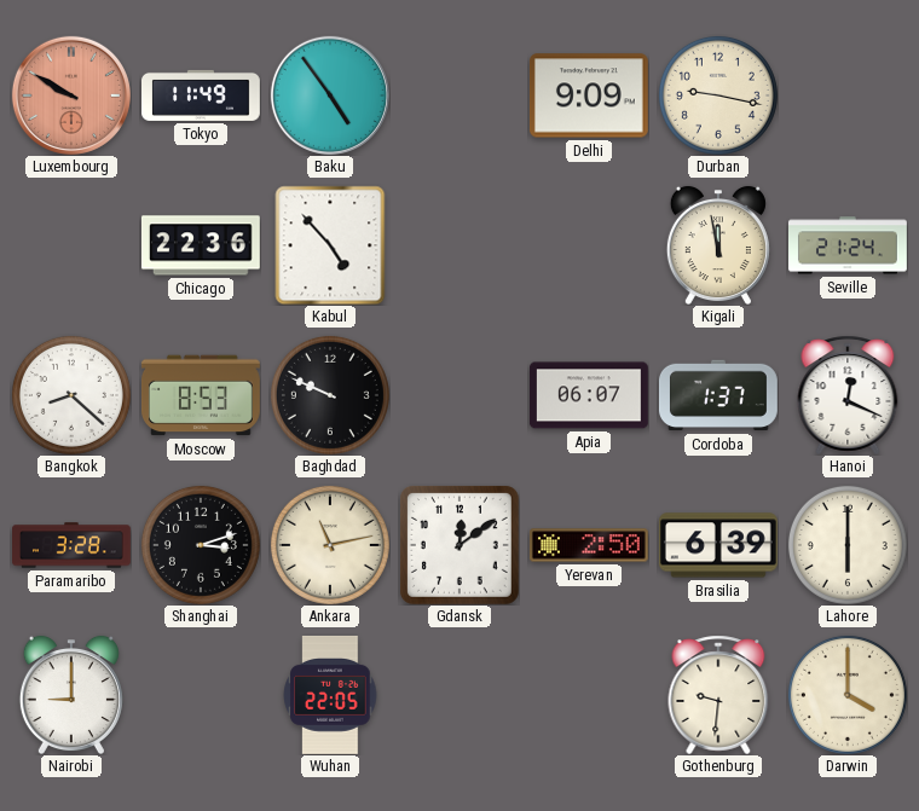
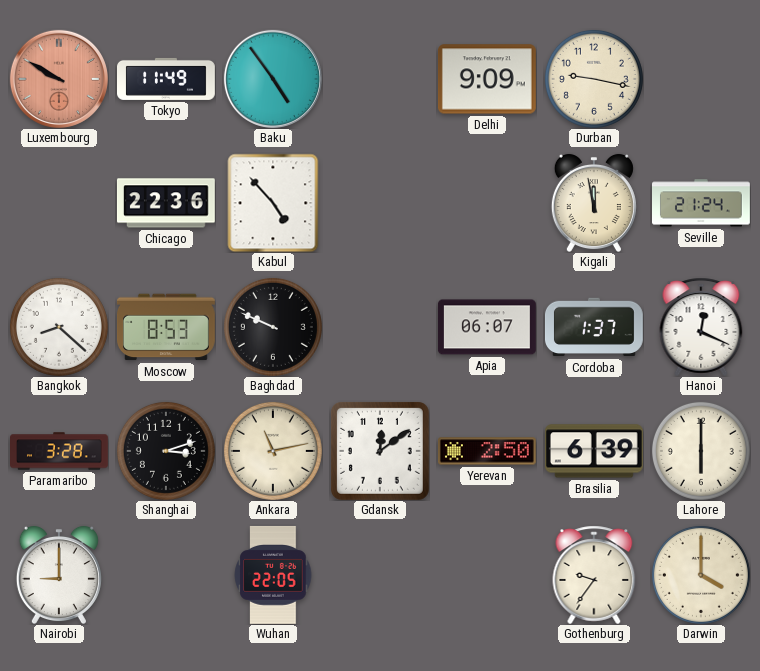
Gothenburg: 9:31 -> 9:36 (594, 575)
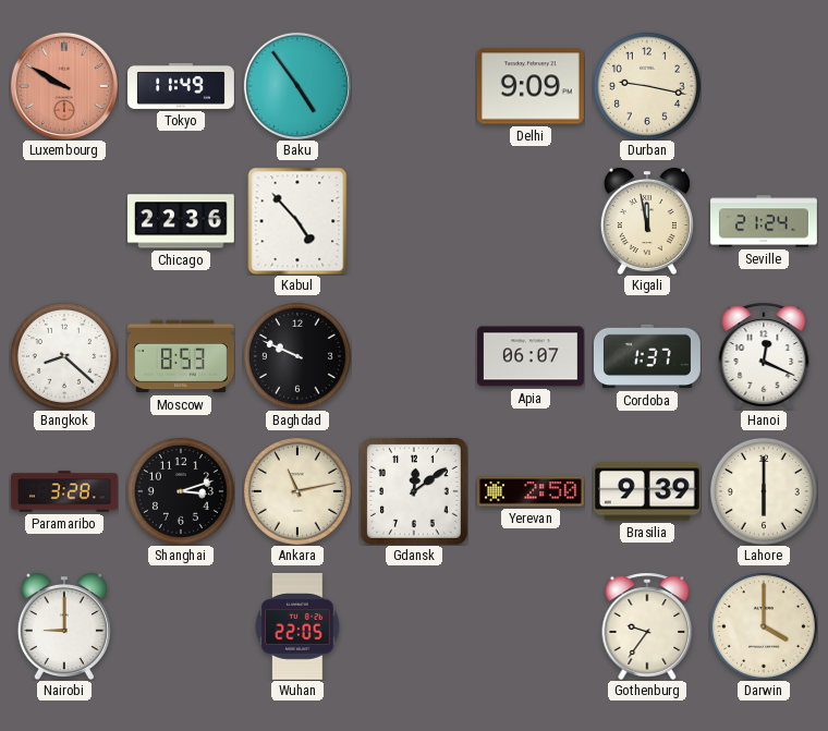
Brasilia: 6:39 -> 9:39 (647, 491)
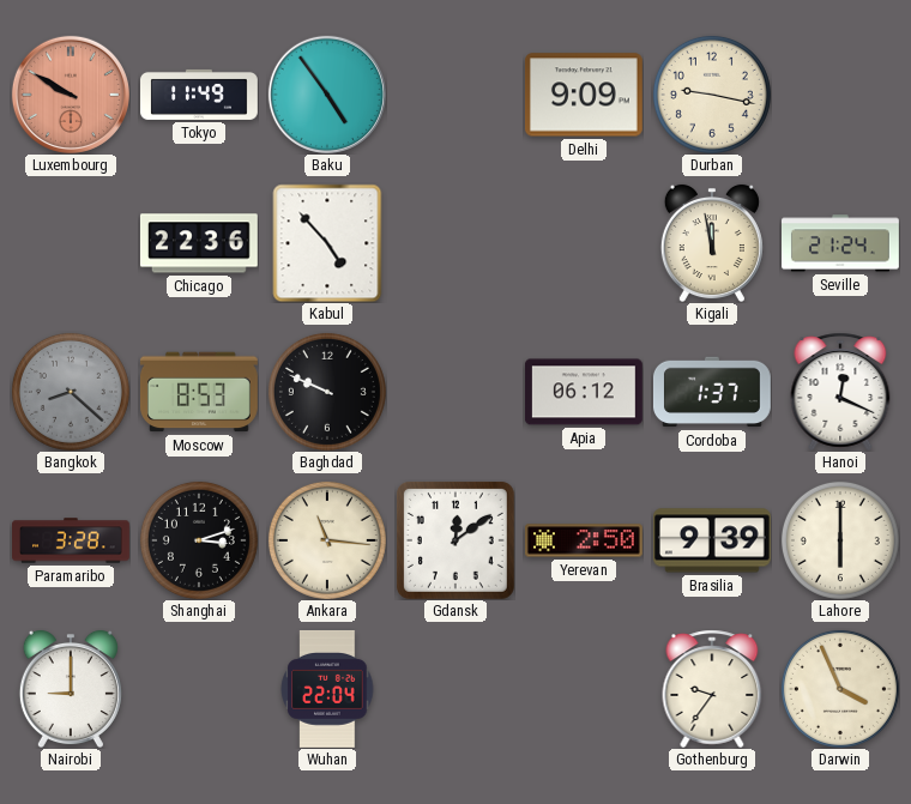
Bangkok dial: white -> grey (71, 392)
Apia: 06:07 -> 06:12 (584, 392)
Ankara: 11:13 -> 11:16 (327, 540)
Wuhan: 22:05 -> 22:04 (327, 689)
Darwin: 4:00 -> 3:56 (840, 689)
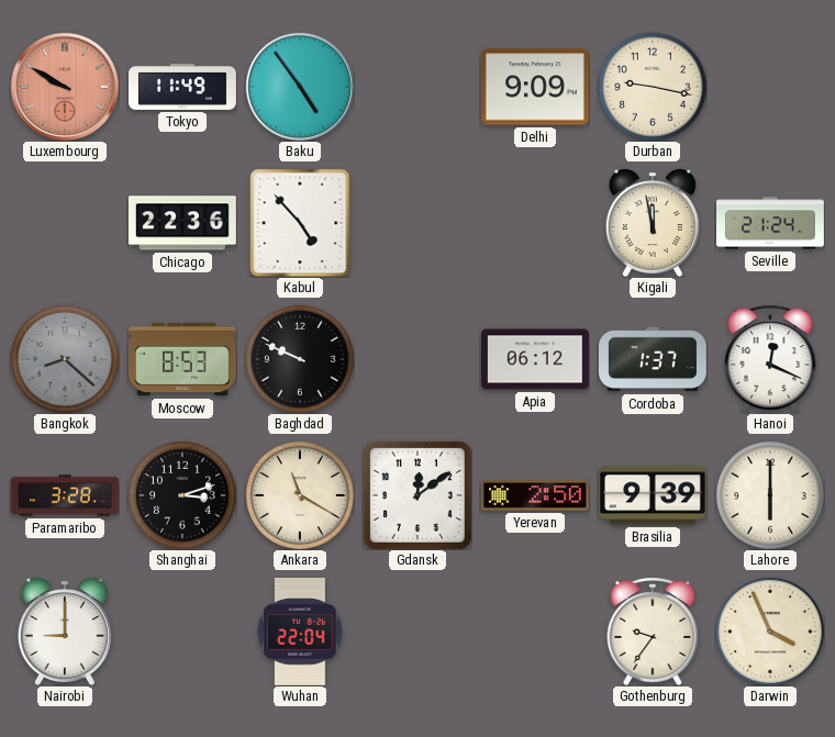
Ankara: 11:16 -> 11:20 (300, 495)
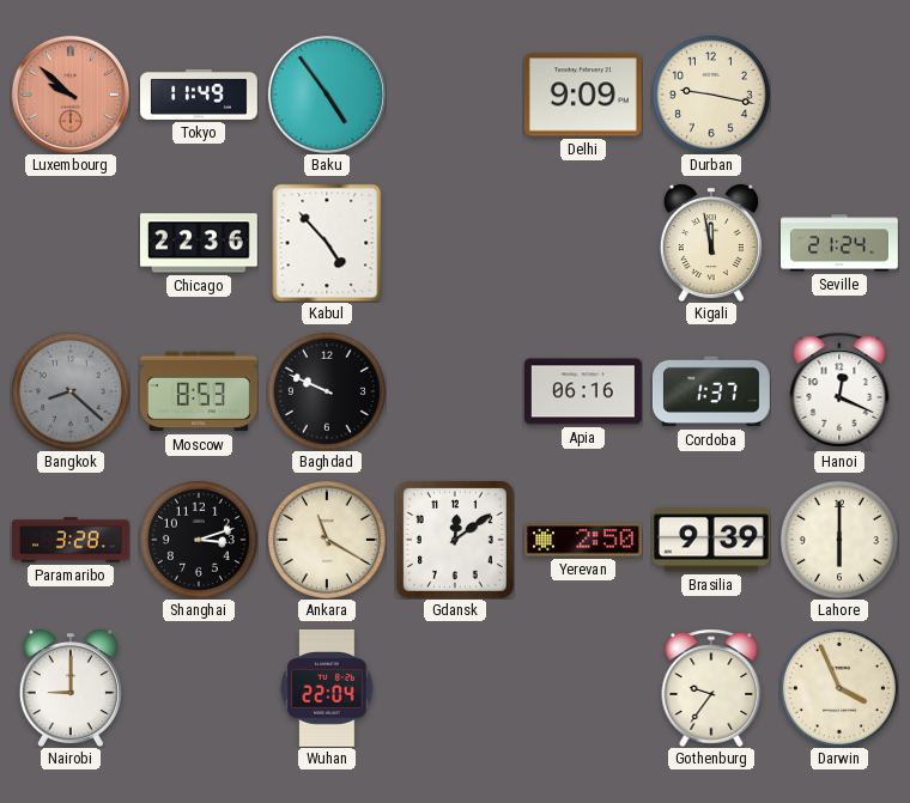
Luxembourg: 9:50 -> 9:52 (71, 95)
Apia: 06:12 -> 06:16 (583, 391)
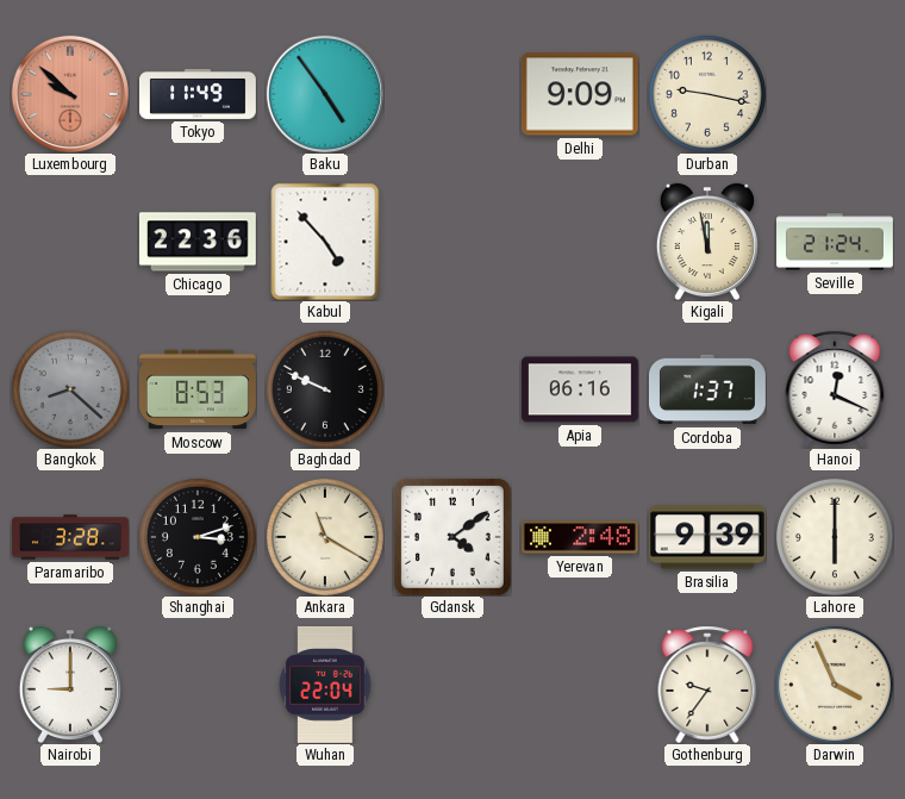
Gdansk: 12:09 -> 4:09 (453, 537)
Yerevan: 2:50 -> 2:48 (580, 537)
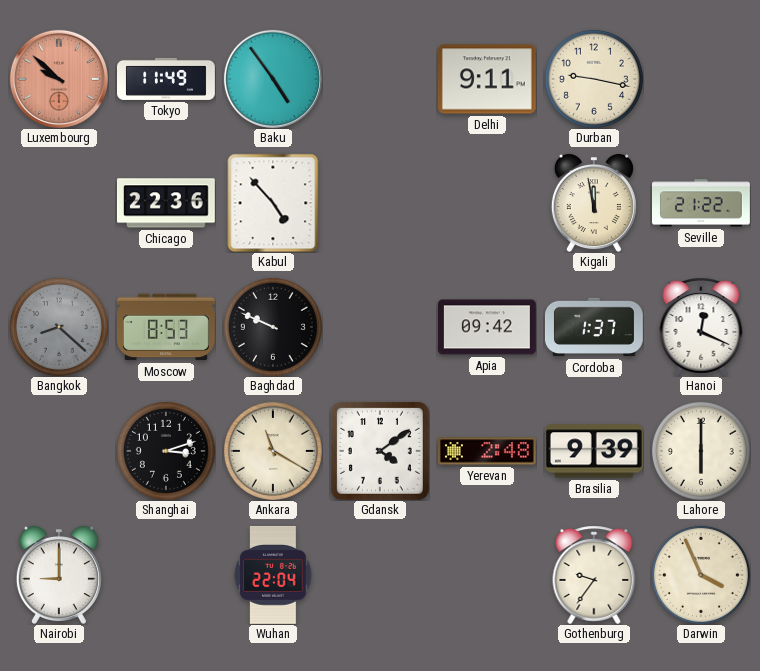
Delhi: 9:09 -> 9:11 (487, 79)
Seville: 21:24 -> 21:22 (702, 203)
Apia: 06:16 -> 09:42 (487, 327)
Paramaribo: 3:28 -> none (71, 537)
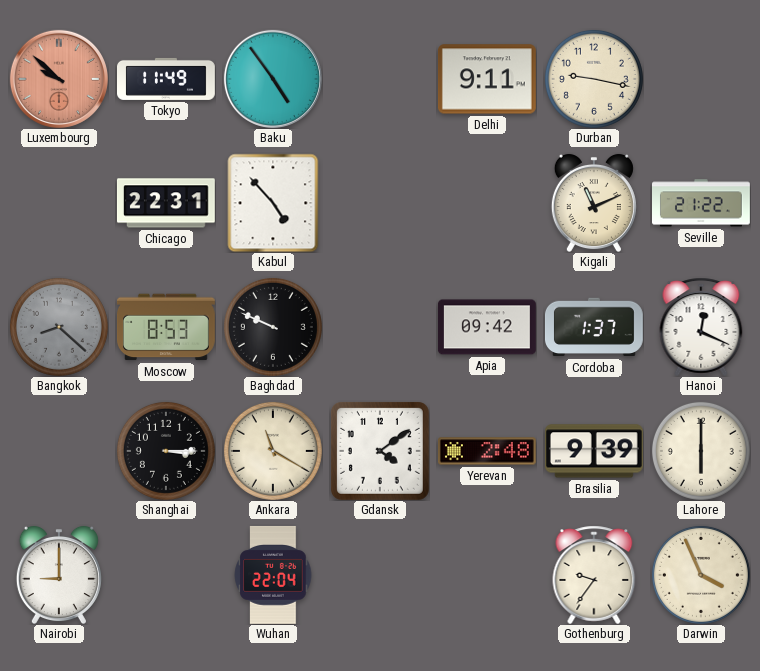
Chicago: 22:36 -> 22:31 (166, 203)
Kigali: 11:58 -> 11:11 (594, 203)
Shanghai: 3:12 -> 3:15 (166, 451)
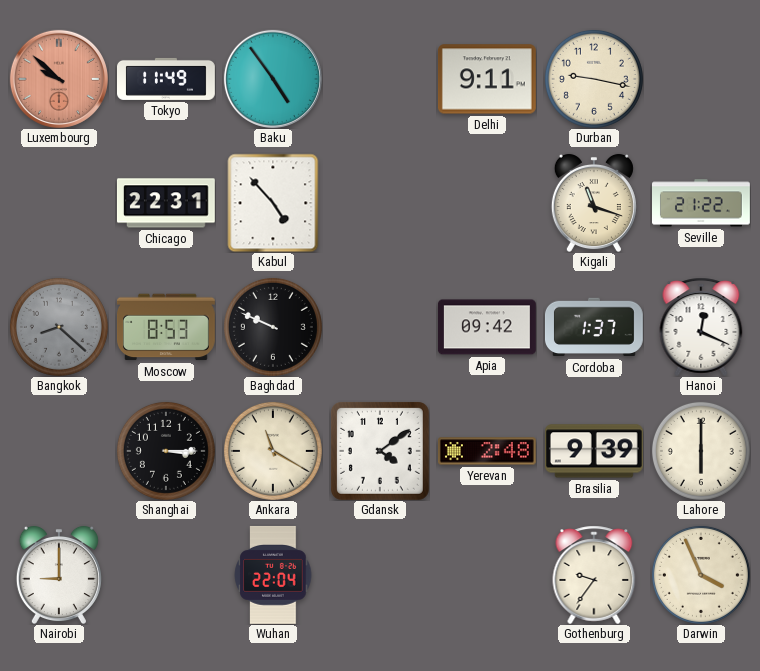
Kigali: 11:11 -> 11:18 (594, 203)
